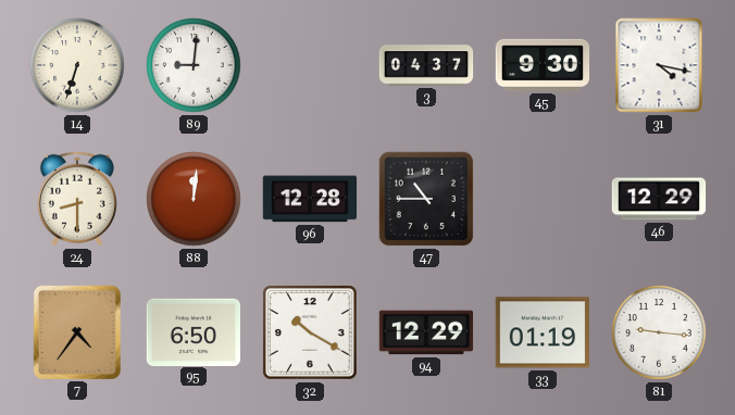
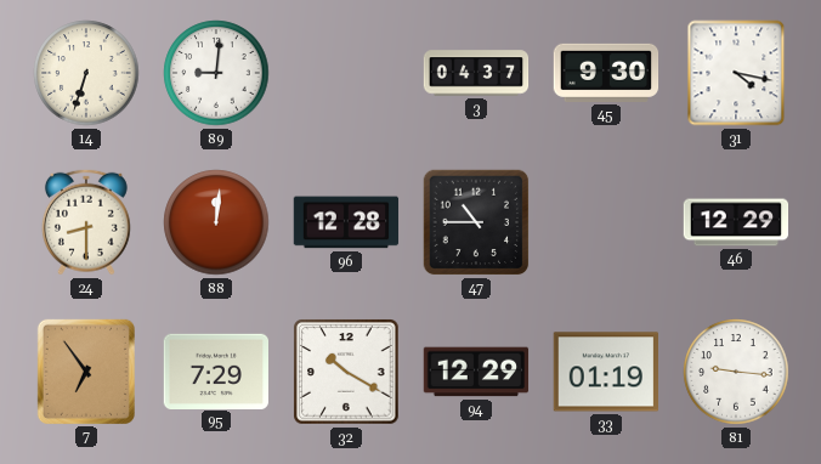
7: 4:36 -> 6:54 (86, 370)
95: 6:50 -> 7:29 (216, 370)
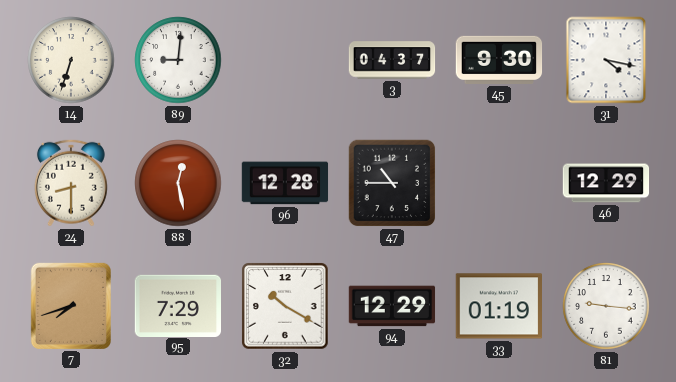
88: 12:01 -> 12:28 (178, 183)
7: 6:54 -> 7:42 (71, 305)
